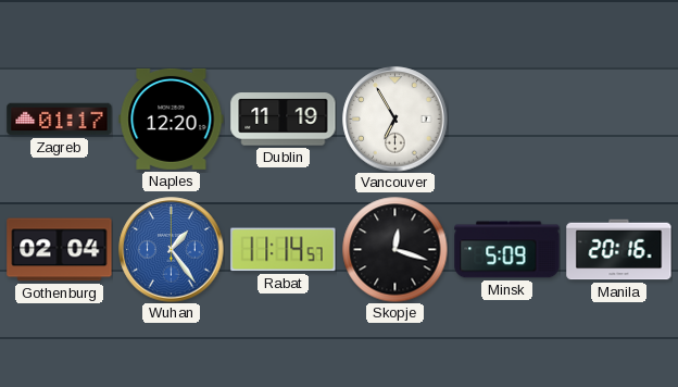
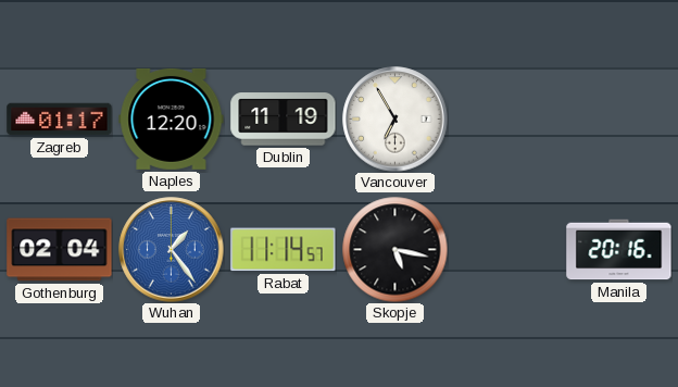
Skopje: 12:18 -> 5:17 (394, 249)
Minsk: 5:09 -> none (507, 250)
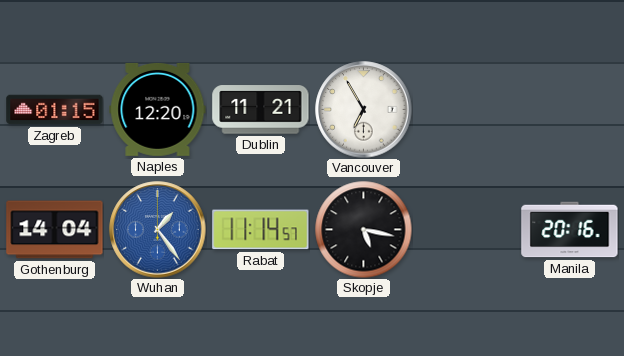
Zagreb: 01:17 -> 01:15 (55, 110)
Dublin: 11:19 -> 11:21 (261, 110)
Gothenburg: 02:04 -> 14:04 (55, 230)
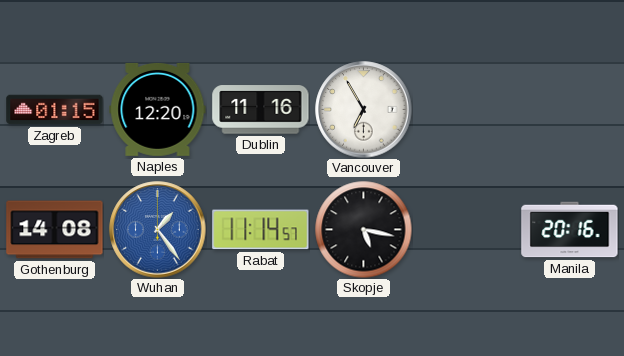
Dublin: 11:21 -> 11:16 (261, 110)
Gothenburg: 14:04 -> 14:08 (55, 230)
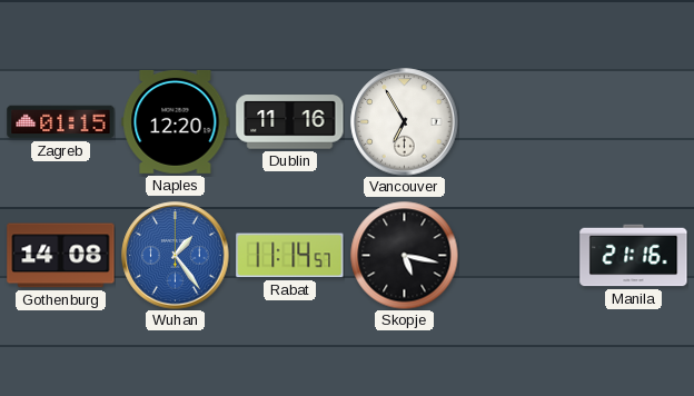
Manila: 20:16 -> 21:16 (634, 256)
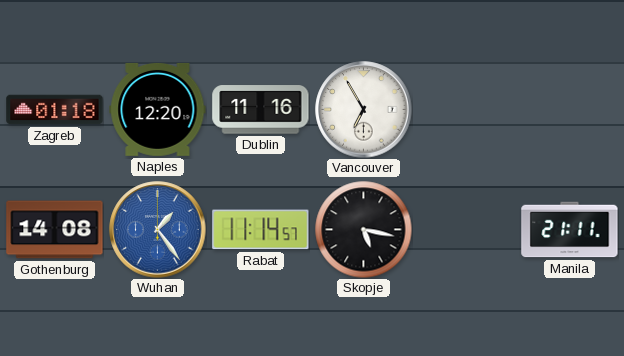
Zagreb: 01:15 -> 01:18 (55, 110)
Manila: 21:16 -> 21:11 (570, 230)
